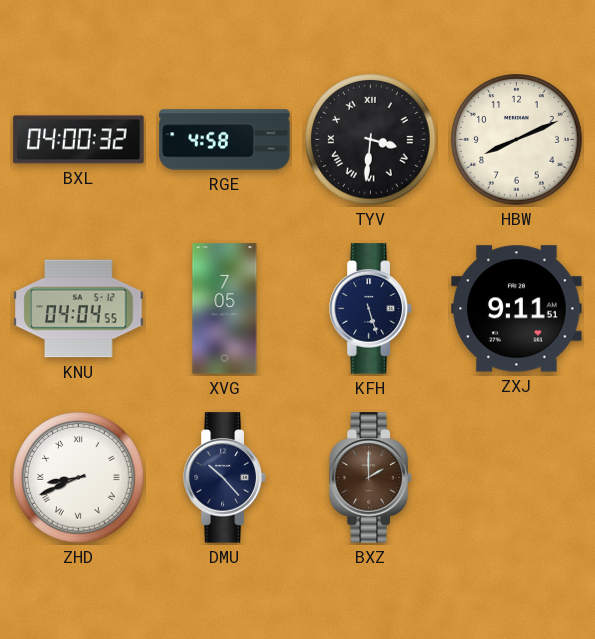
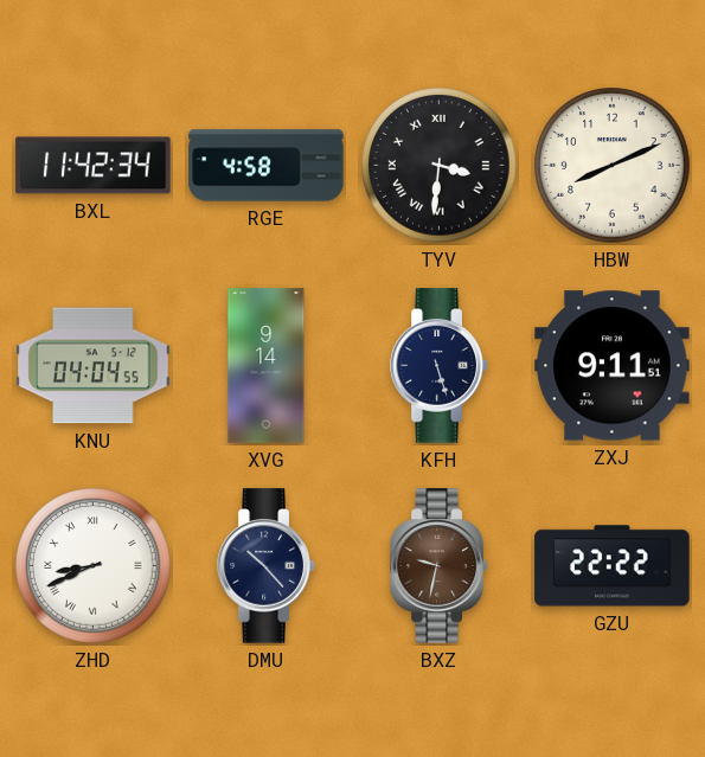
BXL: 04:00 -> 11:42 (94, 166)
XVG: 7:05 -> 9:14 (267, 366)
BXZ: 2:00 -> 9:32 (440, 566)
GZU: none -> 22:22 (613, 566)
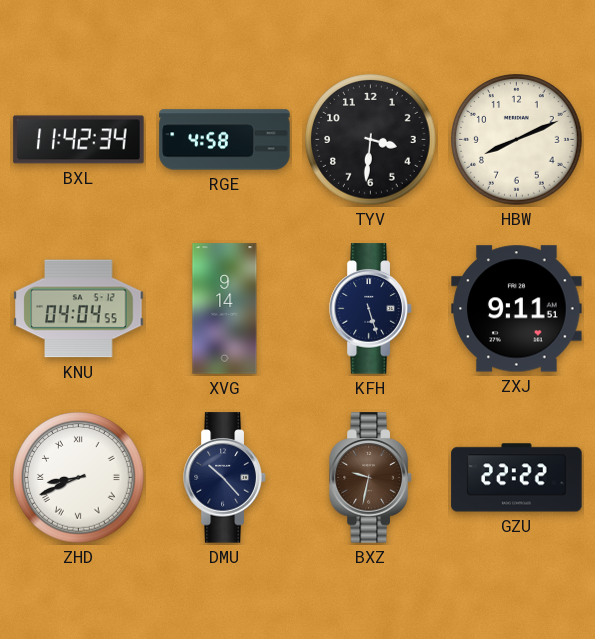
TYV numerals: Roman -> Arabic (371, 140)
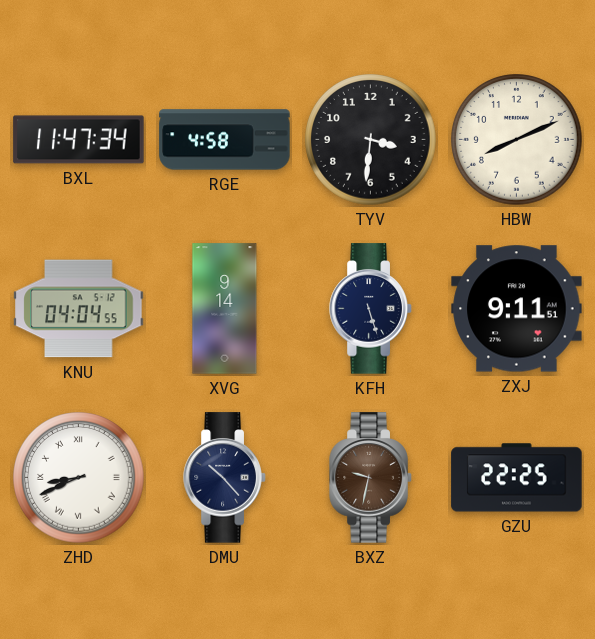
BXL: 11:42 -> 11:47 (79, 140)
GZU: 22:22 -> 22:25 (517, 478)
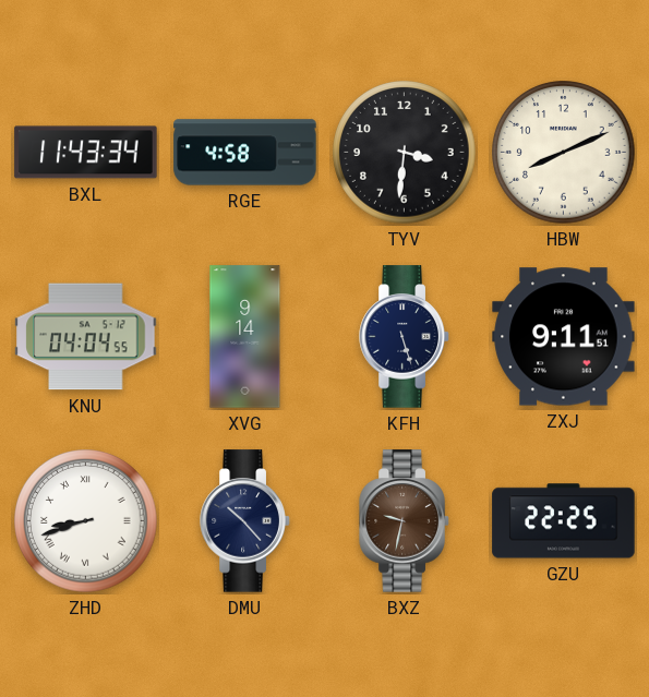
BXL: 11:47 -> 11:43 (86, 153)
ZHD: 8:41 -> 8:42 (86, 521)
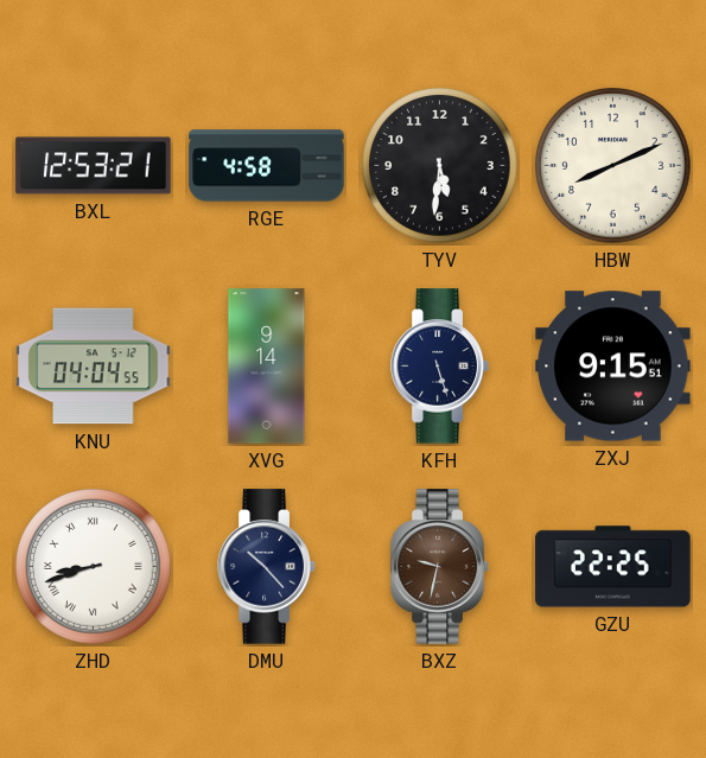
BXL: 11:43 -> 12:53 (94, 166)
TYV: 3:31 -> 5:31 (440, 166)
ZXJ: 9:11 -> 9:15 (613, 367)
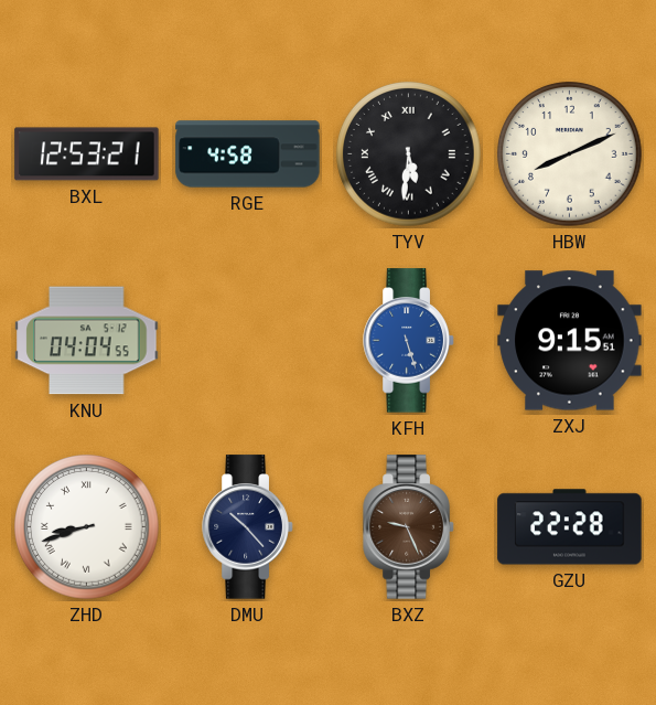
TYV numerals: Arabic -> Roman (409, 154)
XVG: 9:14 -> none (267, 367)
KFH dial: navy -> blue (409, 341)
BXZ: 9:32 -> 9:26 (409, 527)
GZU: 22:25 -> 22:28 (570, 527)
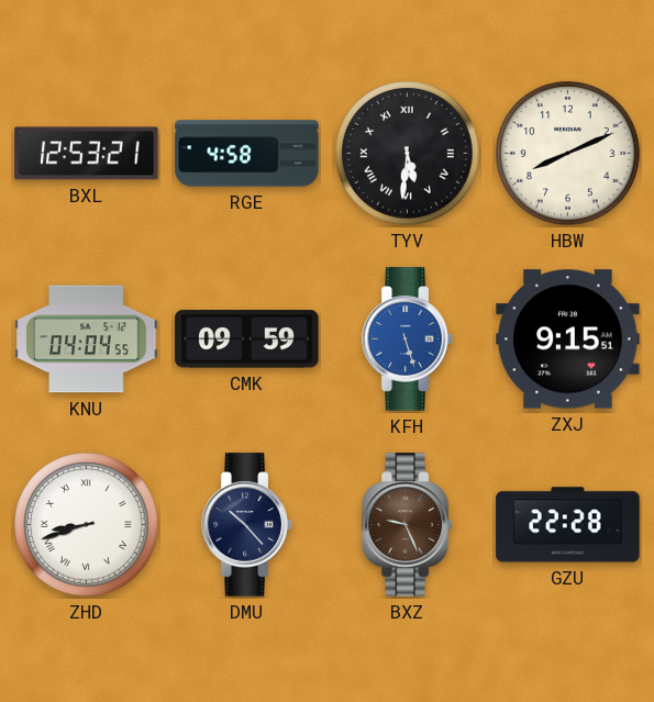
CMK: none -> 09:59 (247, 339)
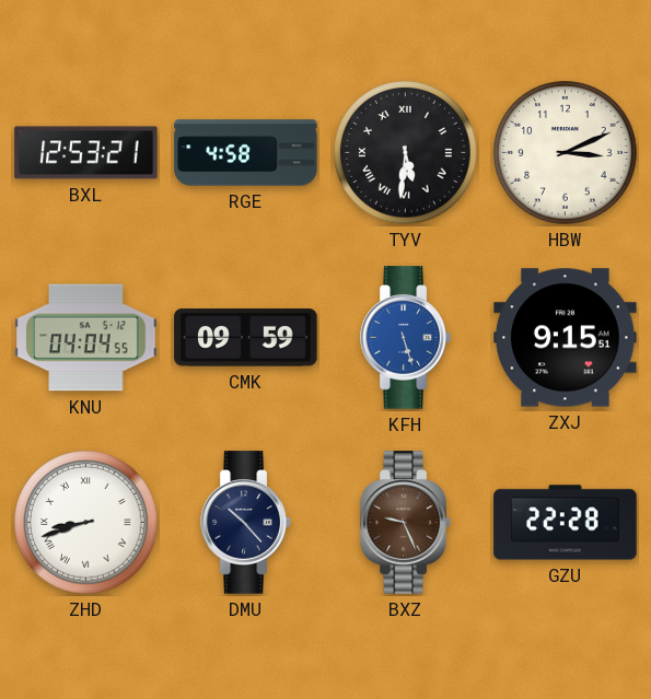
HBW: 8:11 -> 3:11 (566, 153)
